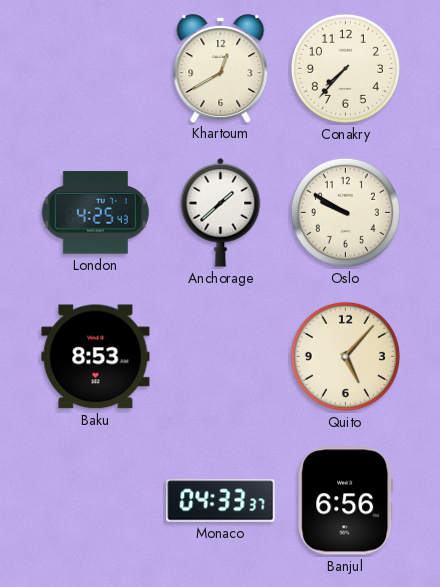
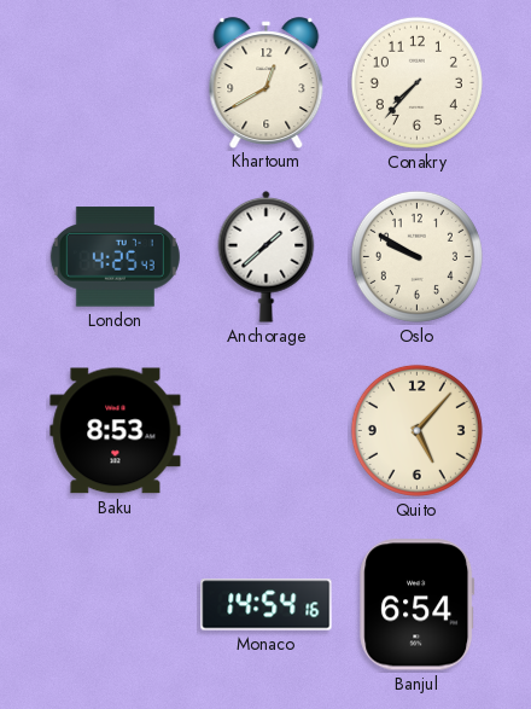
Monaco: 04:33 -> 14:54 (267, 605)
Banjul: 6:56 -> 6:54 (418, 605)
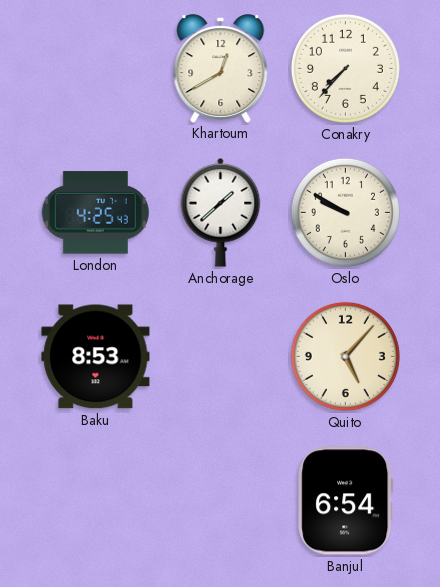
Monaco: 14:54 -> none (267, 605)
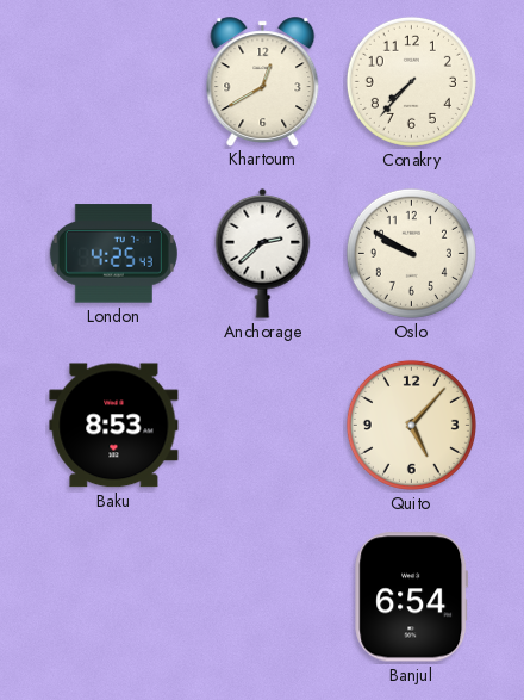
Anchorage: 1:38 -> 2:38 (263, 253)
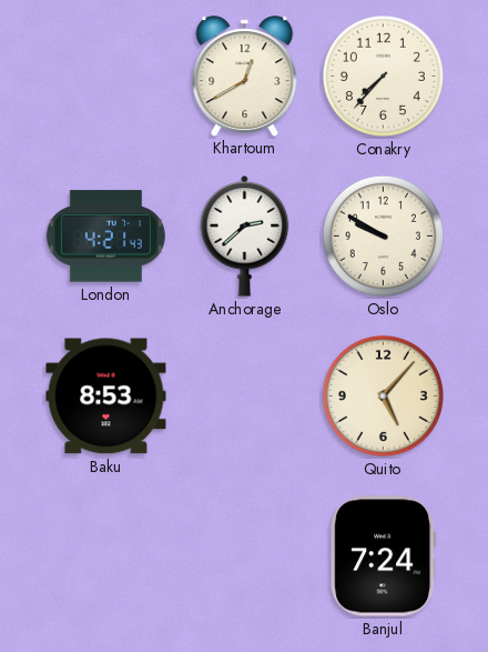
London: 4:25 -> 4:21 (105, 237)
Banjul: 6:54 -> 7:24 (384, 556)
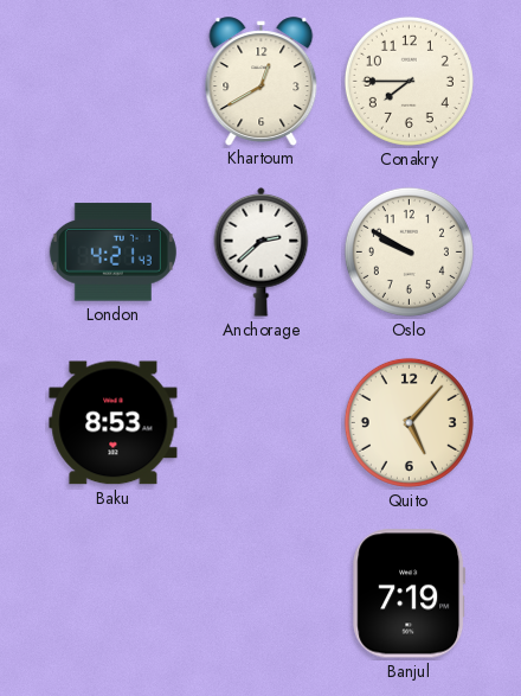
Conakry: 7:37 -> 7:45 (409, 81)
Banjul: 7:24 -> 7:19 (410, 594)
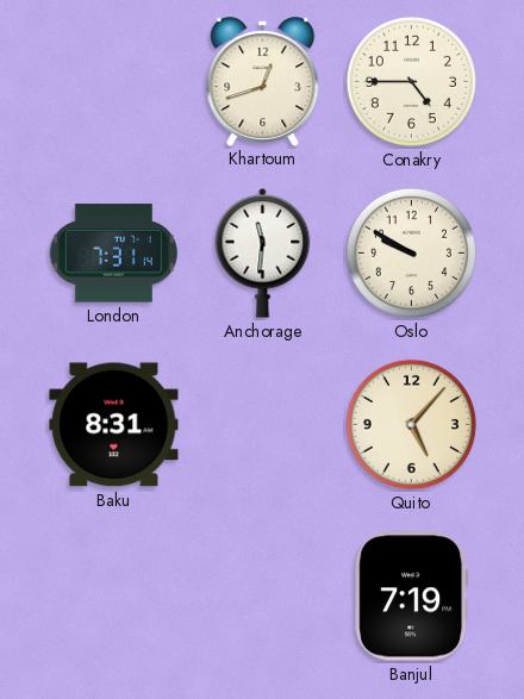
Khartoum: 12:40 -> 12:42 (263, 81)
Conakry: 7:45 -> 4:45 (411, 81)
London: 4:21 -> 7:31 (113, 254)
Anchorage: 2:38 -> 11:31 (263, 252)
Baku: 8:53 -> 8:31 (114, 425)
